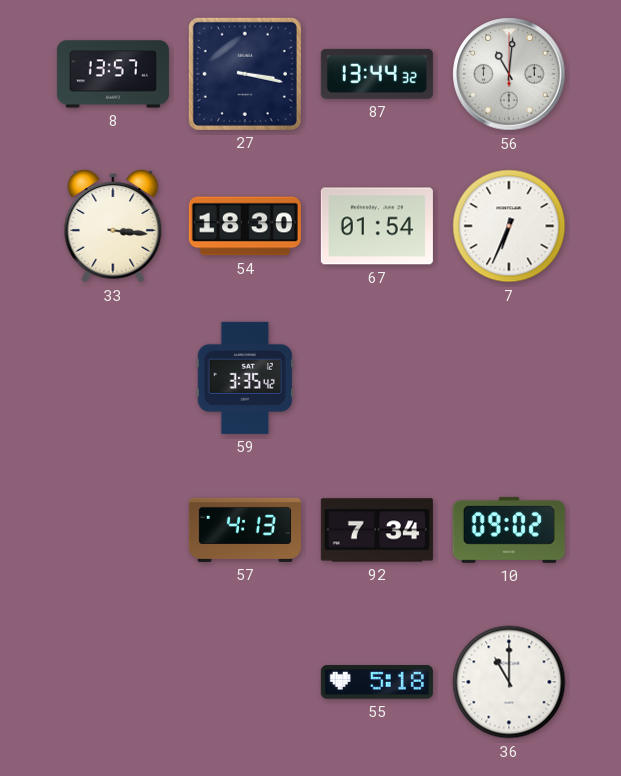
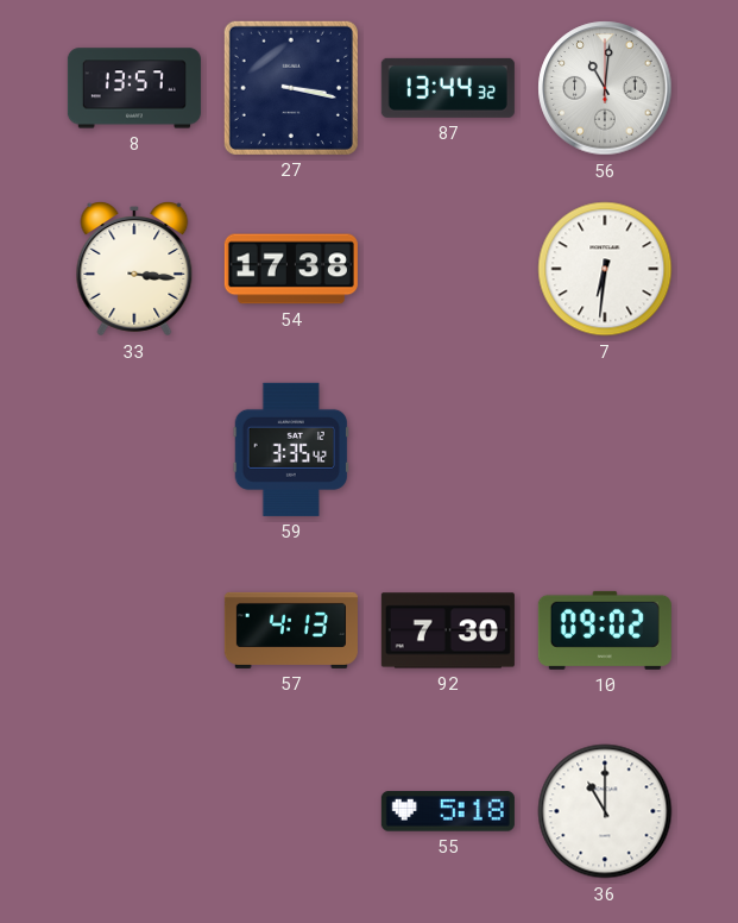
54: 18:30 -> 17:38 (291, 269)
67: 01:54 -> none (377, 226)
7: 6:34 -> 6:31 (605, 269)
92: 7:34 -> 7:30 (448, 630)
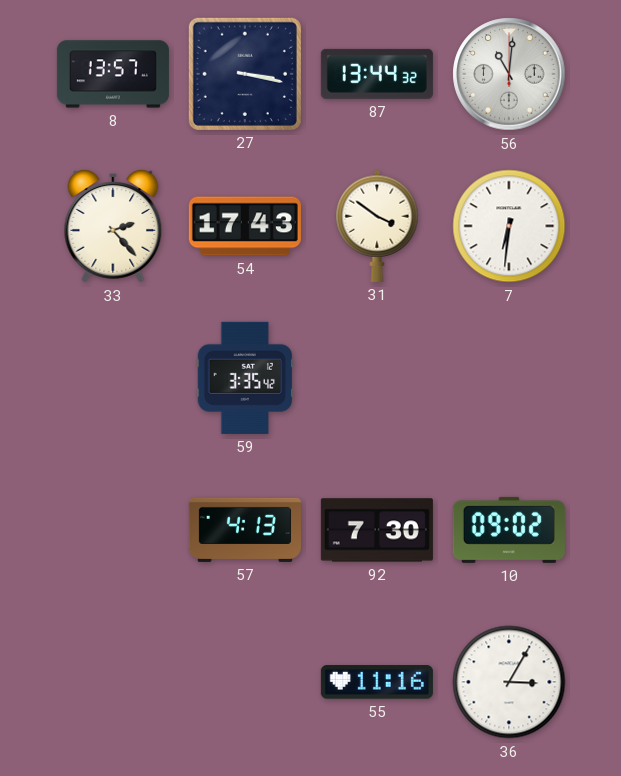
33: 3:16 -> 2:23 (113, 227)
54: 17:38 -> 17:43 (245, 226)
31: none -> 3:51 (377, 226)
55: 5:18 -> 11:16 (377, 682)
36: 11:00 -> 3:05 (509, 682)
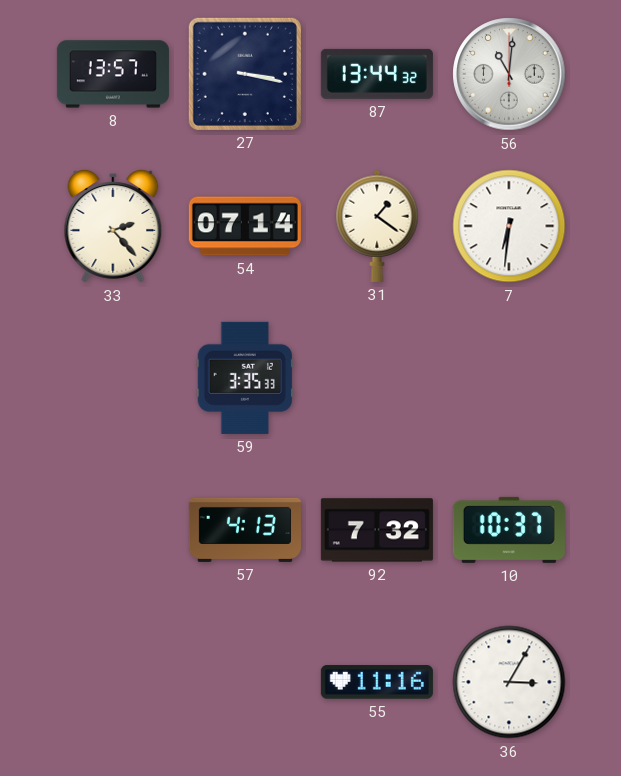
54: 17:43 -> 07:14 (245, 226)
31: 3:51 -> 1:21 (377, 226)
59: 3:35:42 -> 3:35:33 (245, 378)
92: 7:30 -> 7:32 (377, 530)
10: 09:02 -> 10:37 (509, 530)
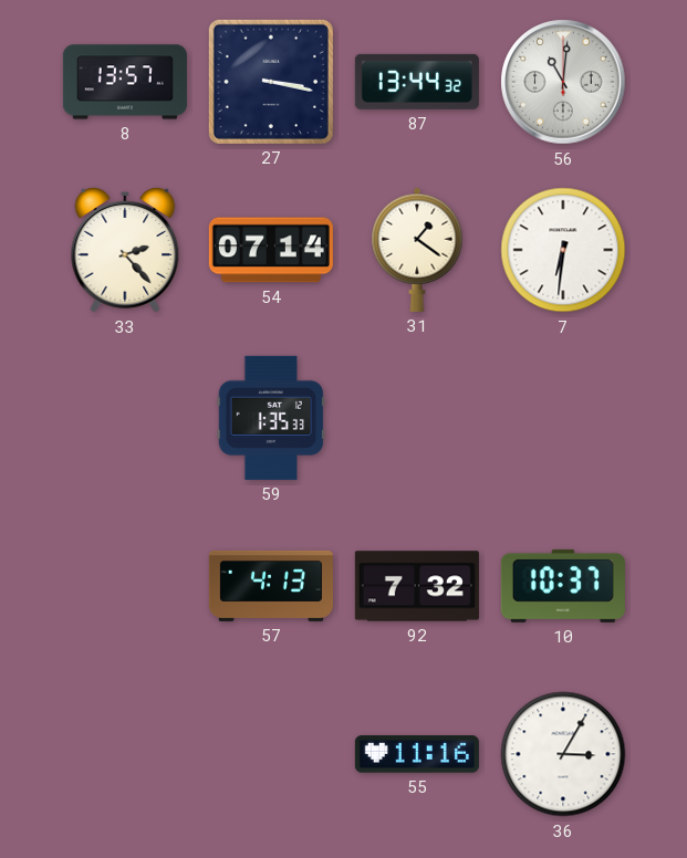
59: 3:35 -> 1:35 (271, 418)
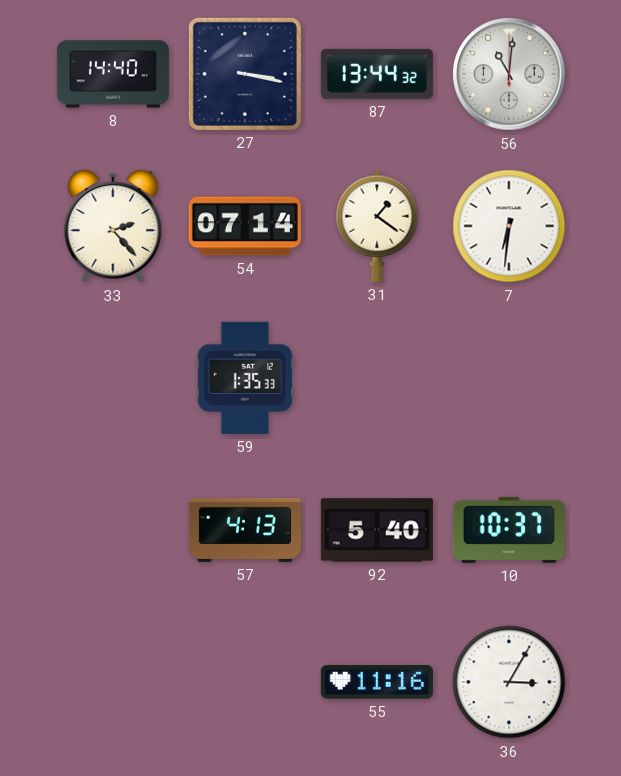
8: 13:57 -> 14:40 (113, 74)
92: 7:32 -> 5:40 (377, 530)
